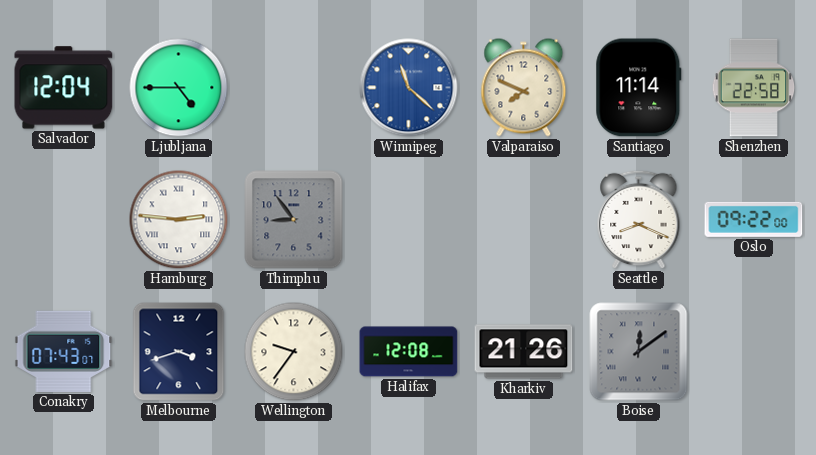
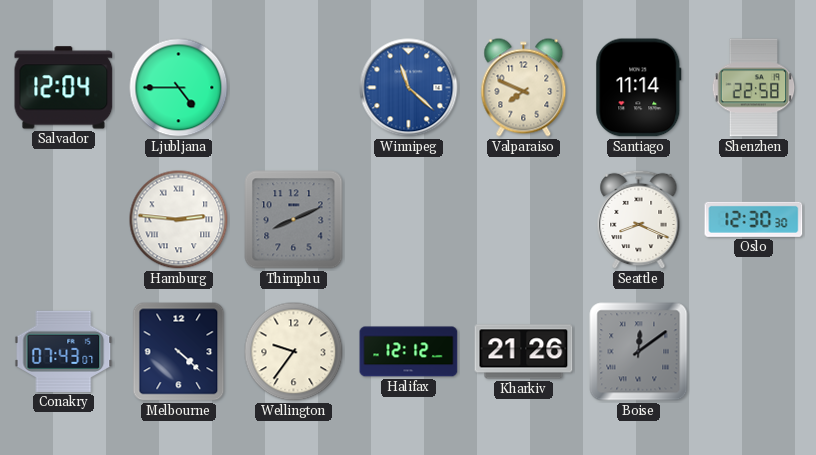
Thimphu: 8:54 -> 8:11 (294, 220)
Oslo: 09:22 -> 12:30 (754, 219)
Melbourne: 3:42 -> 4:22 (179, 352)
Halifax: 12:08 -> 12:12 (409, 352)
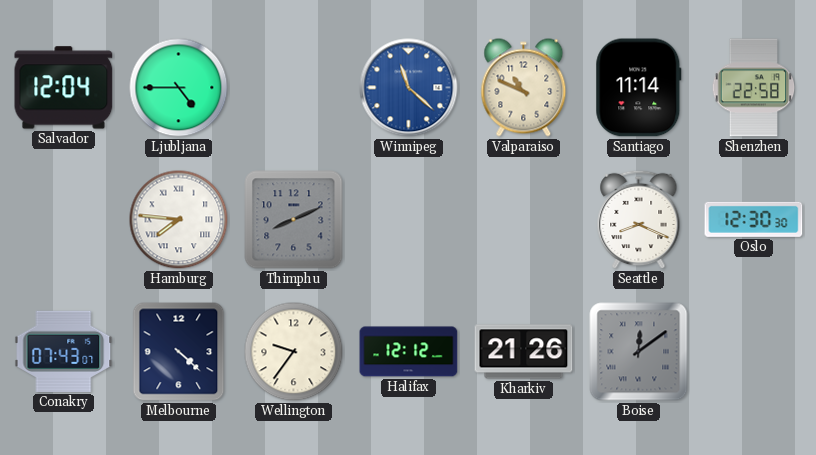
Valparaiso: 7:49 -> 10:49 (524, 88)
Hamburg: 2:46 -> 7:46 (179, 220)
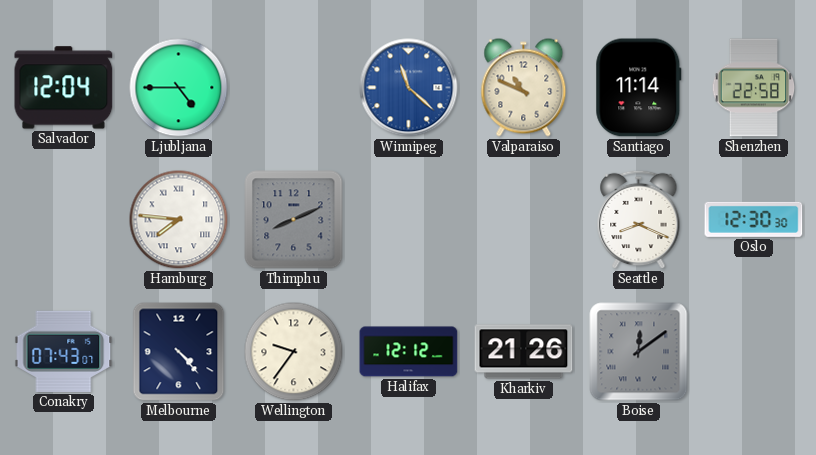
Melbourne: 4:22 -> 4:23 (179, 352)
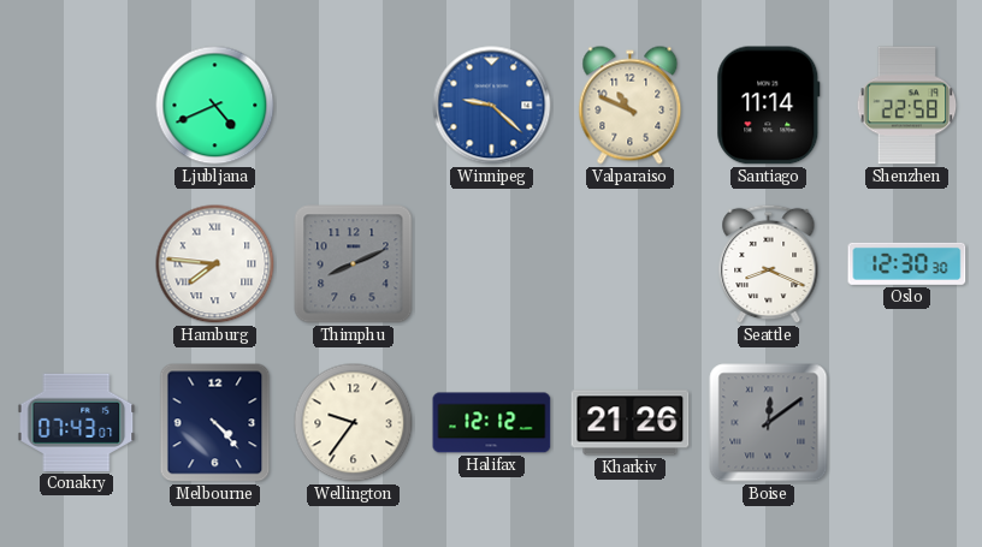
Salvador: 12:04 -> none (64, 88)
Ljubljana: 4:45 -> 4:41 (215, 106)
Winnipeg: 11:22 -> 9:22 (492, 106)
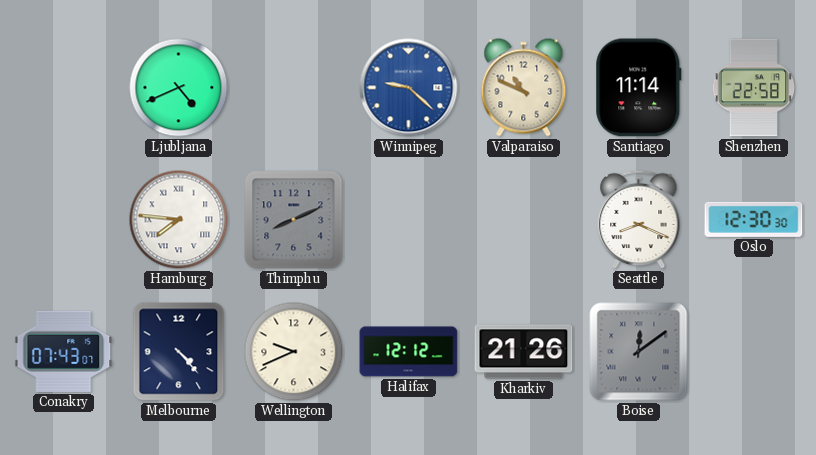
Wellington: 9:36 -> 9:41 (294, 352)
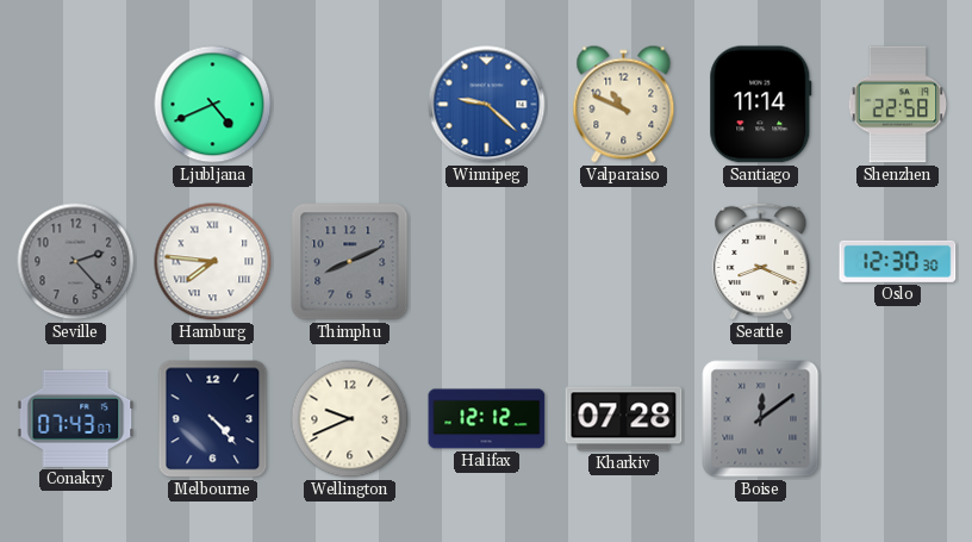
Seville: none -> 2:23 (76, 262)
Kharkiv: 21:26 -> 07:28 (624, 419)
